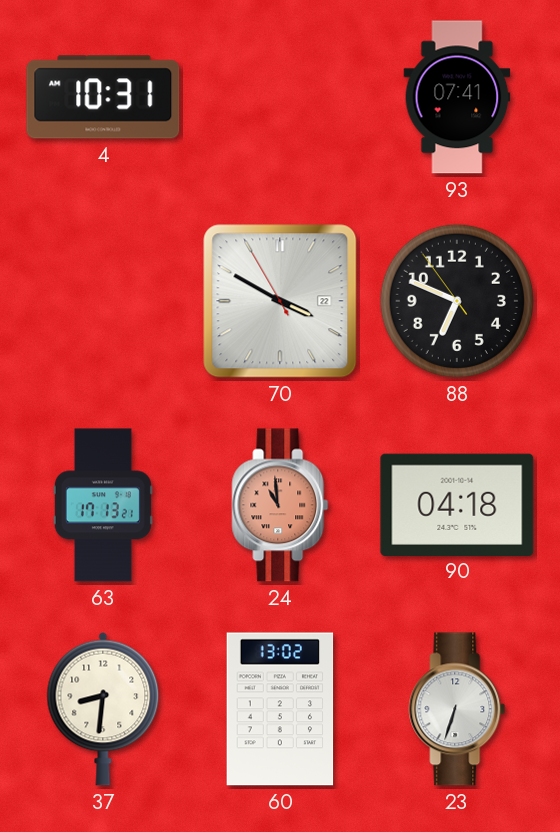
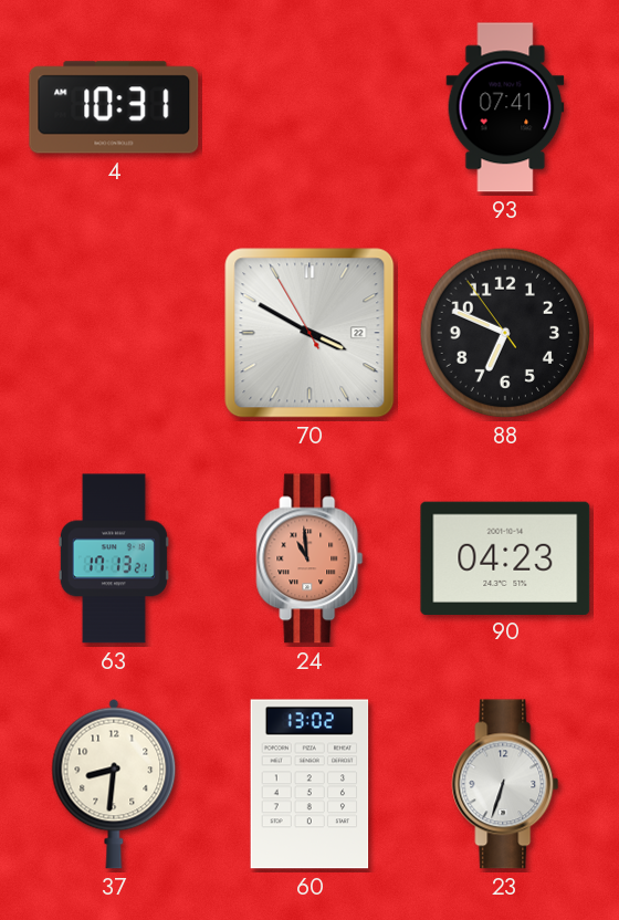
90: 04:18 -> 04:23 (505, 557)
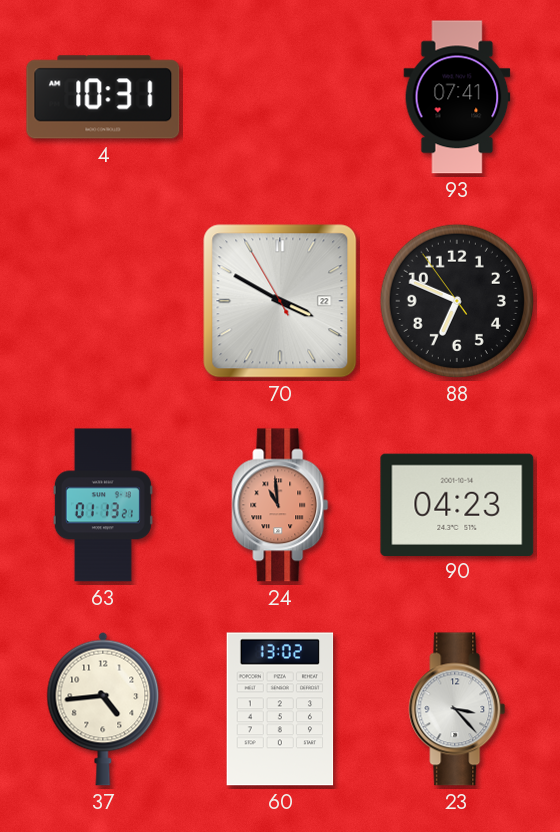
63: 17:13 -> 01:13 (103, 505)
37: 8:31 -> 4:44 (103, 709)
23: 6:33 -> 3:23 (457, 709)
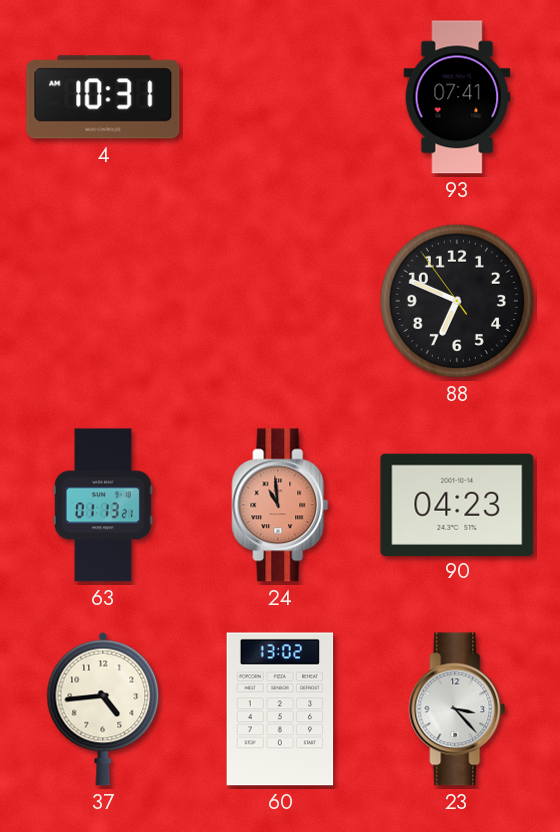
70: 3:49 -> none (280, 301)
